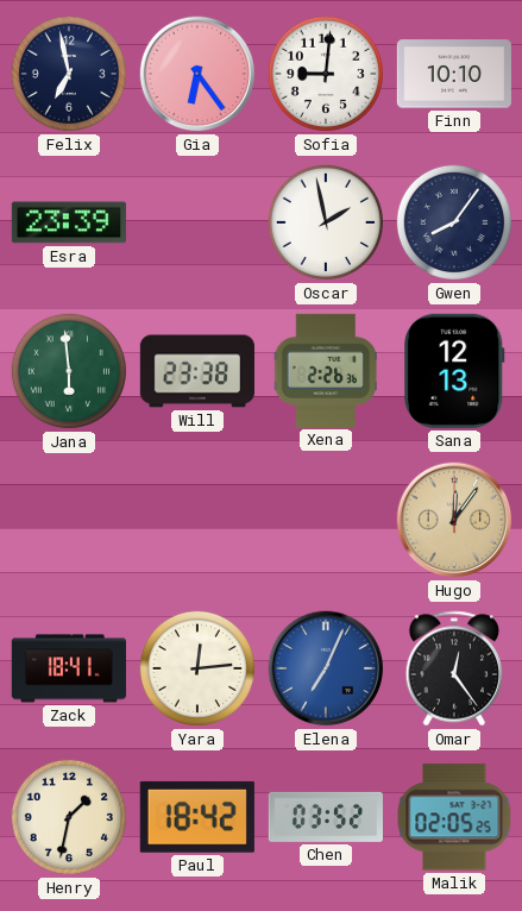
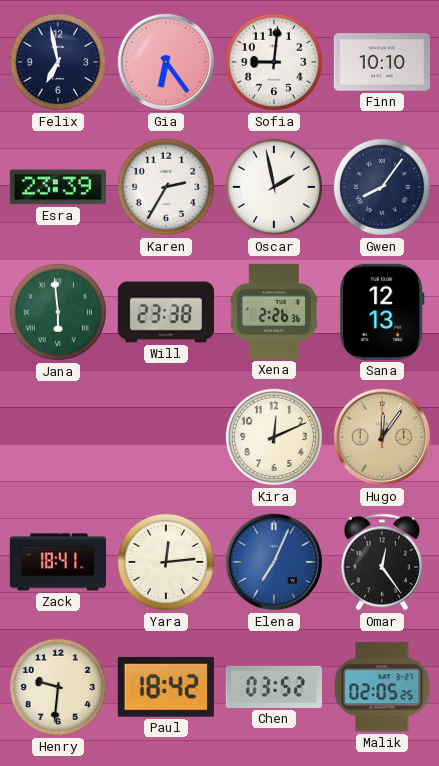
Karen: none -> 2:35 (166, 187)
Kira: none -> 12:11 (274, 437)
Henry: 1:32 -> 9:31 (58, 687)
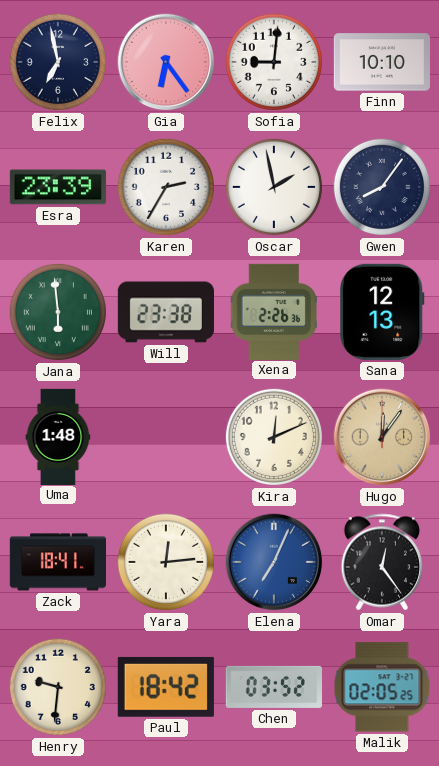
Uma: none -> 1:48 (58, 436)
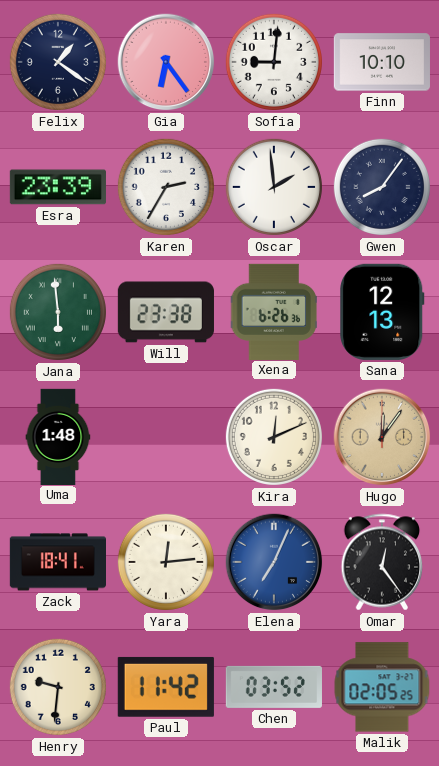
Felix: 6:58 -> 1:21 (58, 62)
Oscar: 1:58 -> 1:59 (274, 187)
Xena: 2:26 -> 6:26 (273, 311)
Paul: 18:42 -> 11:42 (166, 687)
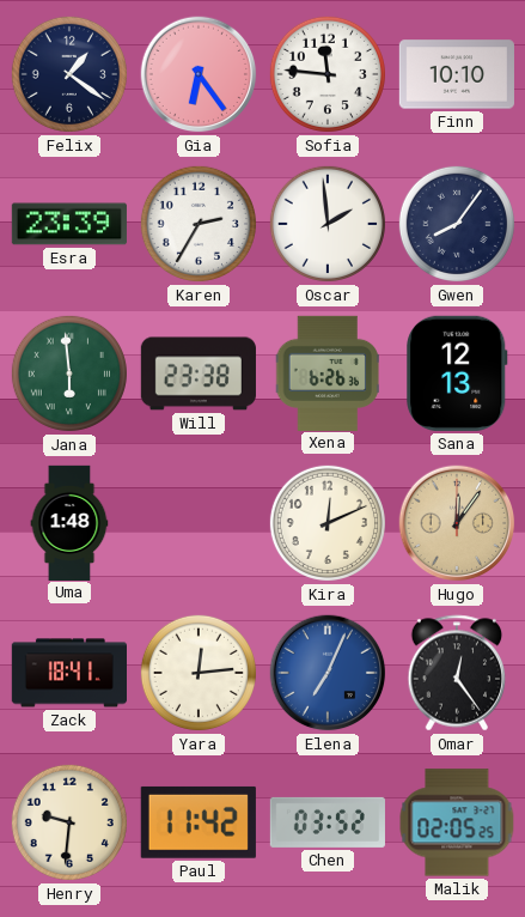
Sofia: 9:01 -> 11:46 (328, 74)
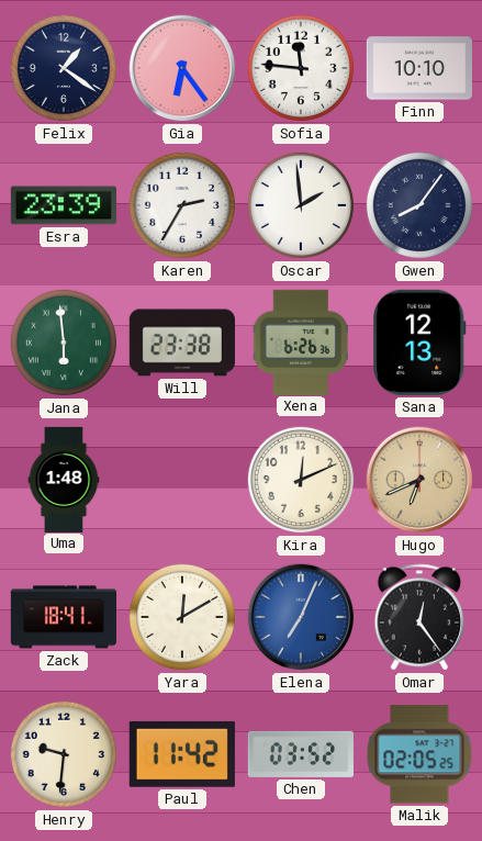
Hugo: 12:06 -> 6:41 (419, 480)
Yara: 12:14 -> 12:10 (182, 617)
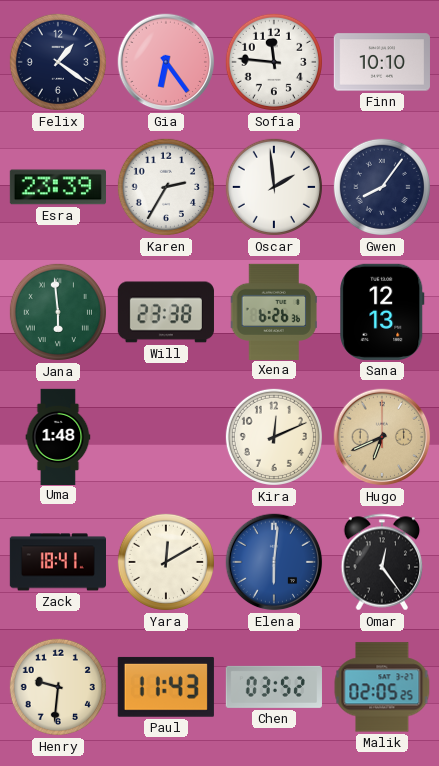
Elena: 7:04 -> 6:01 (274, 562)
Paul: 11:42 -> 11:43 (166, 687)
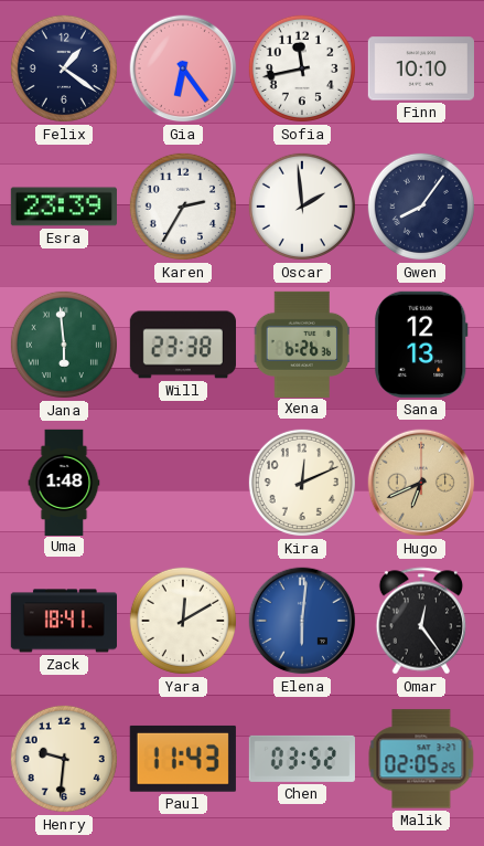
Sofia: 11:46 -> 11:43 (302, 68)
